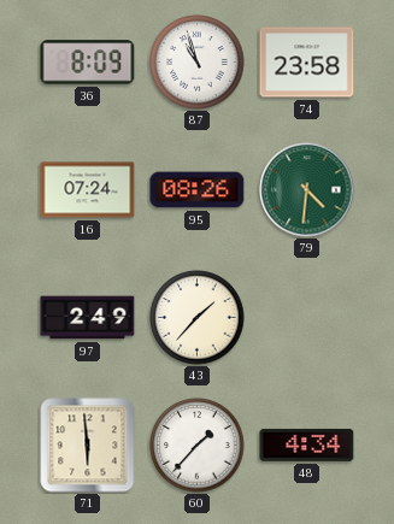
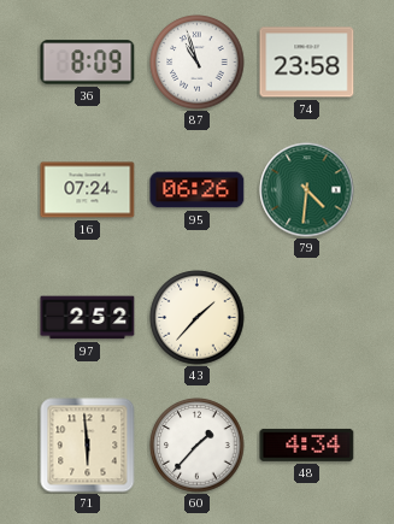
95: 08:26 -> 06:26 (198, 190)
97: 2:49 -> 2:52 (88, 318)
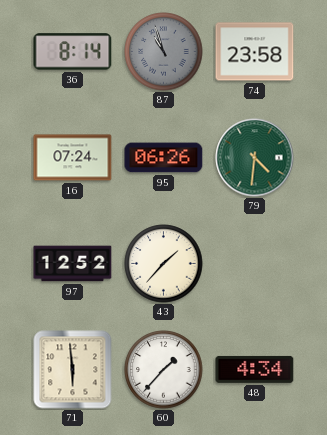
36: 8:09 -> 8:14 (73, 52)
87 dial: white -> grey (164, 52)
97: 2:52 -> 12:52 (73, 264)
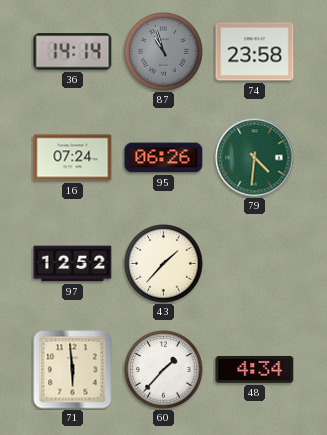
36: 8:14 -> 14:14 (73, 52)
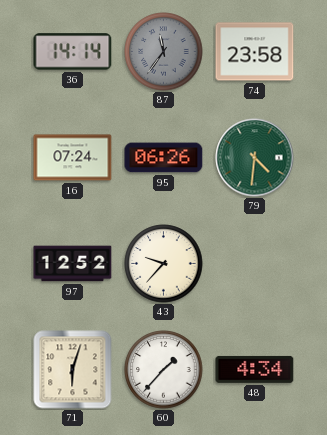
87: 10:57 -> 11:36 (164, 52)
43: 1:37 -> 9:37 (164, 264)
71: 5:59 -> 6:03 (73, 370)
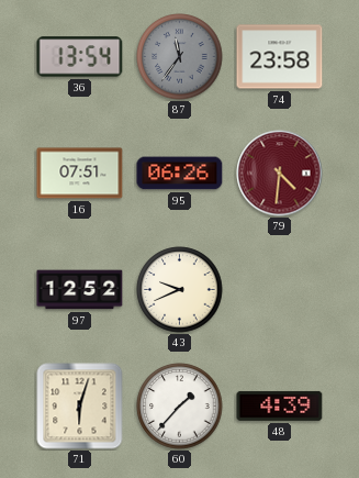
36: 14:14 -> 13:54 (80, 57)
16: 07:24 -> 07:51 (80, 174)
79 dial: green -> burgundy (280, 174)
43: 9:37 -> 9:41 (180, 290)
48: 4:34 -> 4:39 (280, 405)
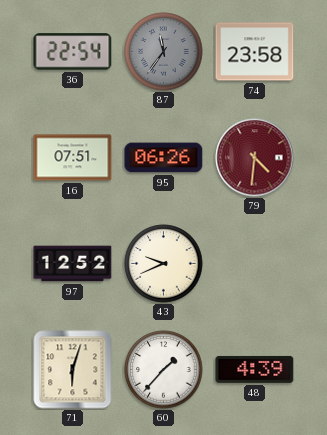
36: 13:54 -> 22:54 (73, 52)
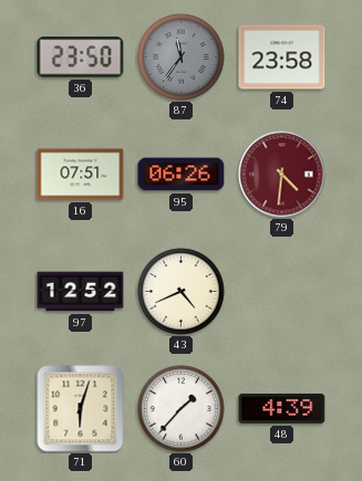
36: 22:54 -> 23:50 (81, 57)
43: 9:41 -> 4:41 (182, 292)
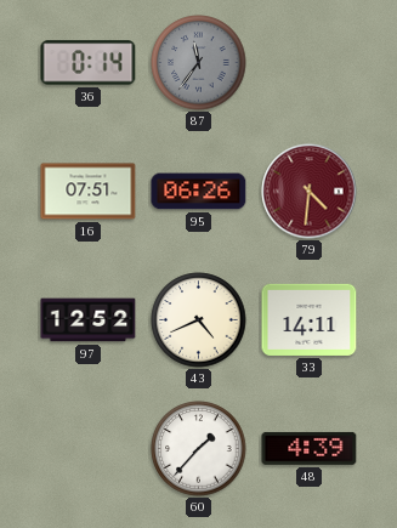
36: 23:50 -> 0:14 (89, 63)
74: 23:58 -> none (282, 57)
33: none -> 14:11 (310, 319)
71: 6:03 -> none (81, 409)
